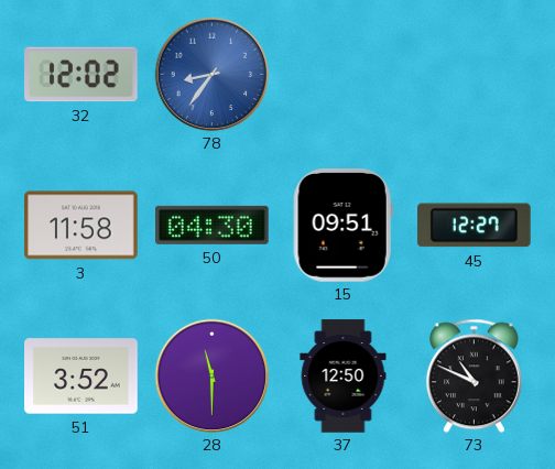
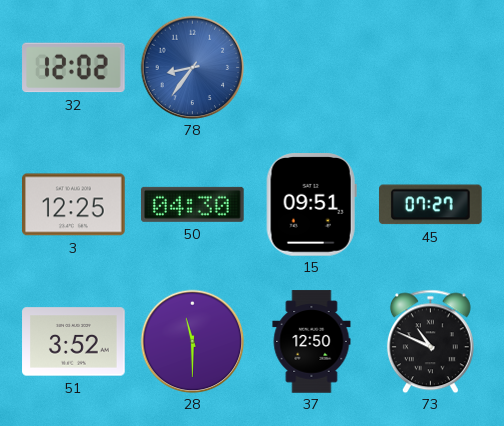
3: 11:58 -> 12:25 (74, 205)
45: 12:27 -> 07:27 (430, 205)
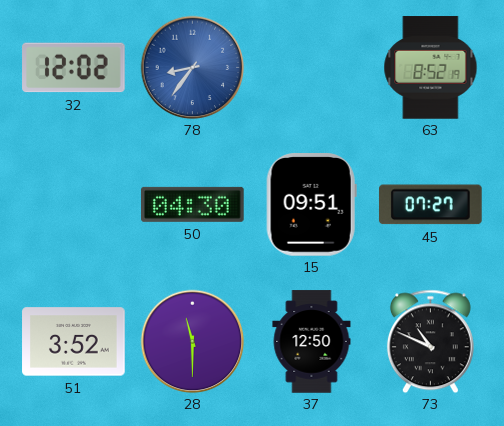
63: none -> 8:52 (431, 68)
3: 12:25 -> none (74, 205)
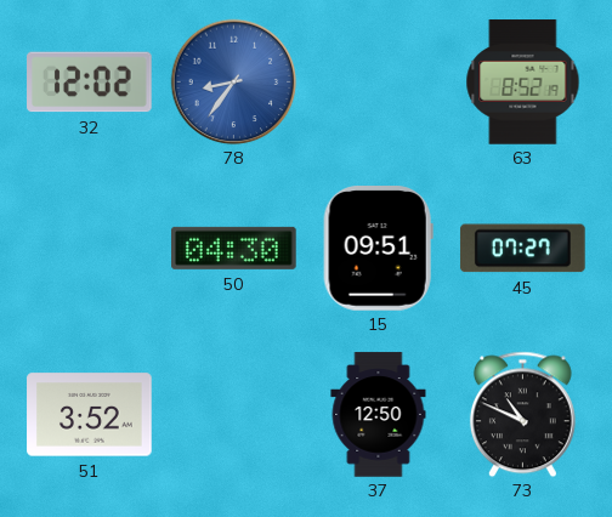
28: 11:30 -> none (192, 341)
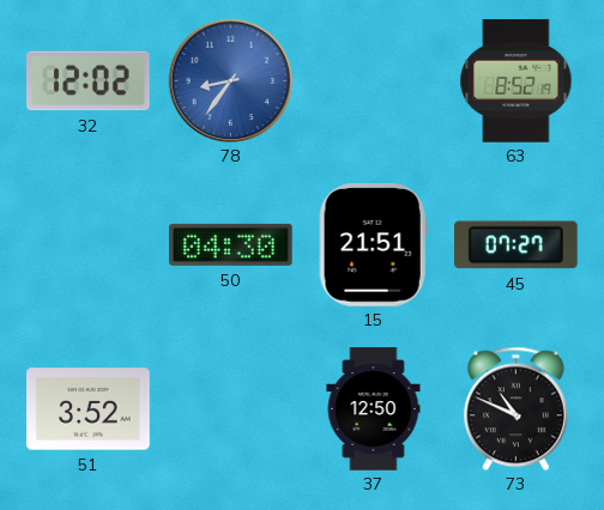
15: 09:51 -> 21:51 (373, 245)
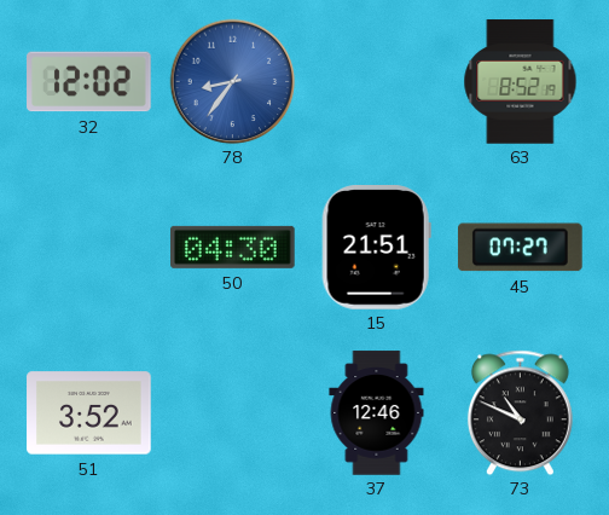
37: 12:50 -> 12:46 (377, 413)
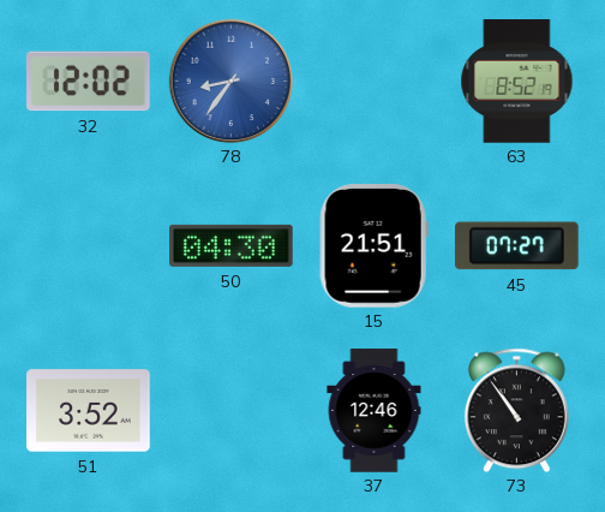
73: 10:49 -> 10:54 (516, 410)
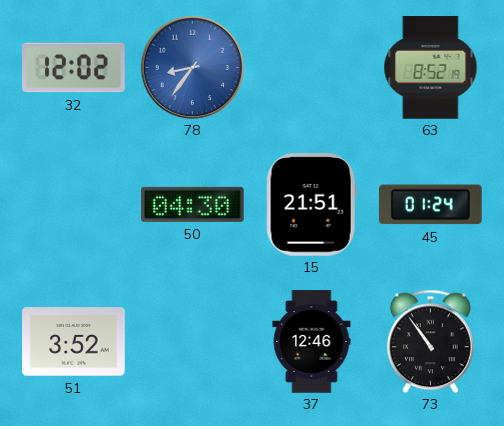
45: 07:27 -> 01:24 (430, 205)
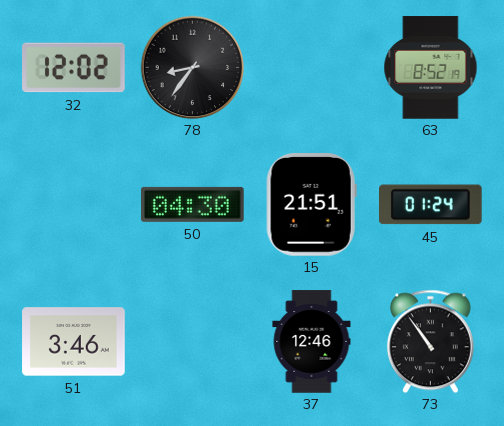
78 dial: blue -> black (192, 67)
51: 3:52 -> 3:46 (74, 342)
